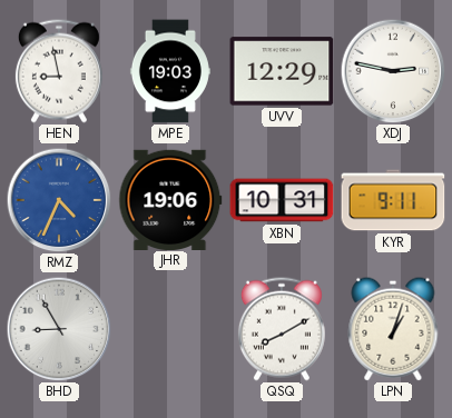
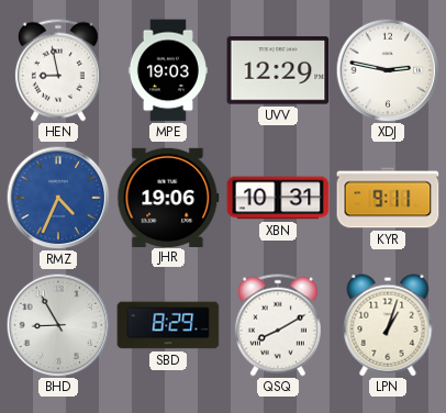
SBD: none -> 8:29 (168, 325)
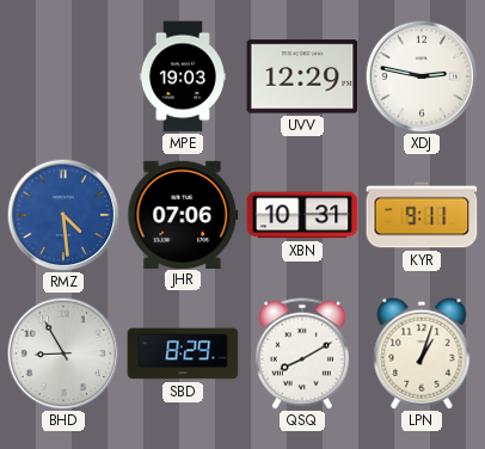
HEN: 8:58 -> none (58, 70)
RMZ: 4:34 -> 4:29 (63, 215)
JHR: 19:06 -> 07:06 (183, 214)
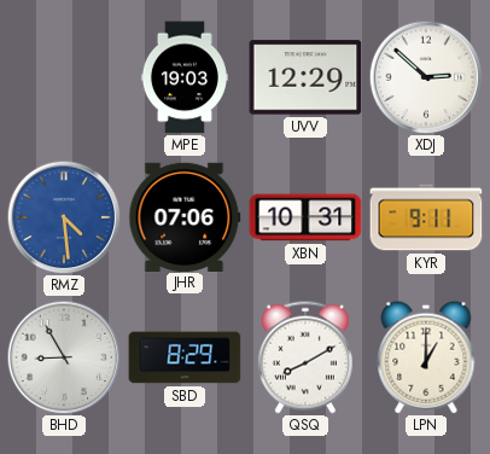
XDJ: 2:47 -> 2:52 (426, 77)
LPN: 1:03 -> 1:00 (426, 357)
